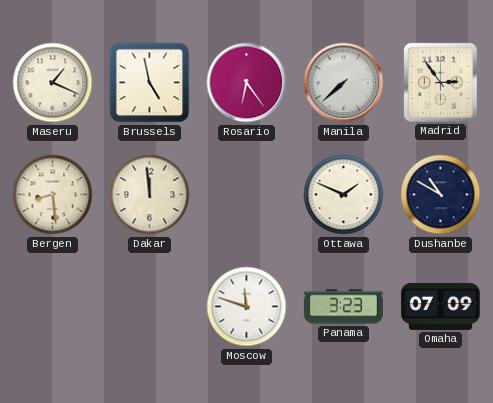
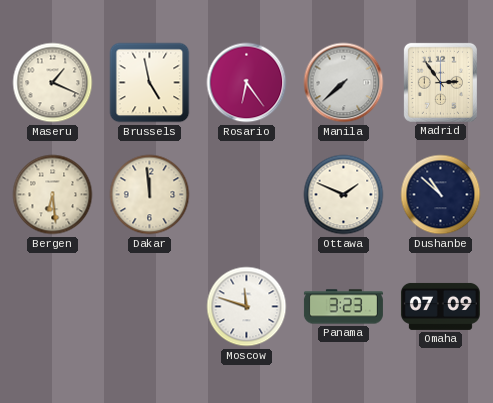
Bergen: 8:29 -> 6:29 (53, 195)
Dushanbe: 10:50 -> 10:52 (441, 195)
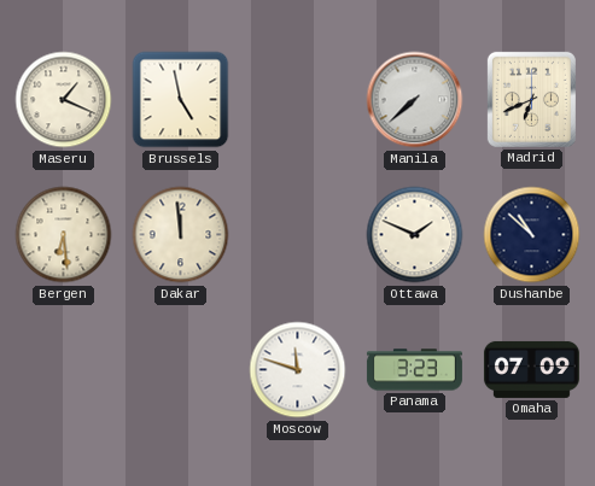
Rosario: 6:24 -> none (247, 83)
Madrid: 2:54 -> 6:41 (531, 99)
